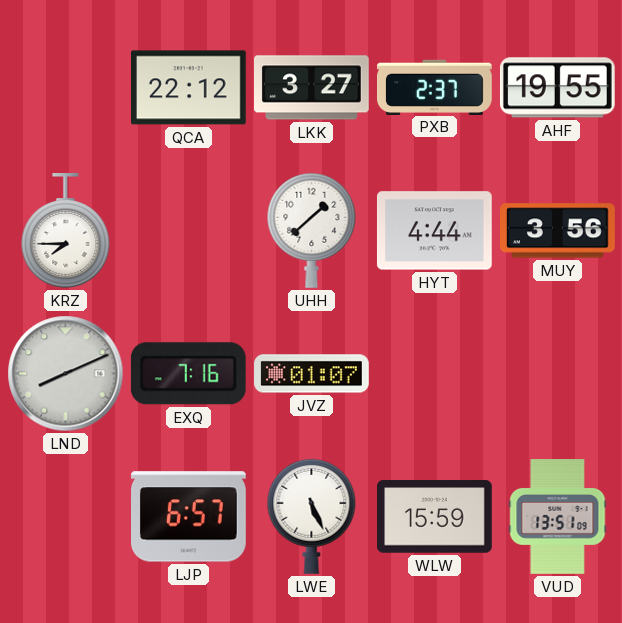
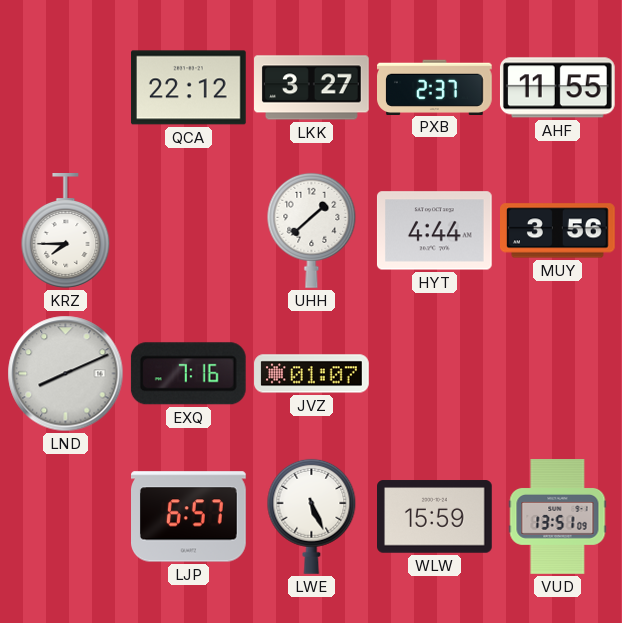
AHF: 19:55 -> 11:55 (557, 88)
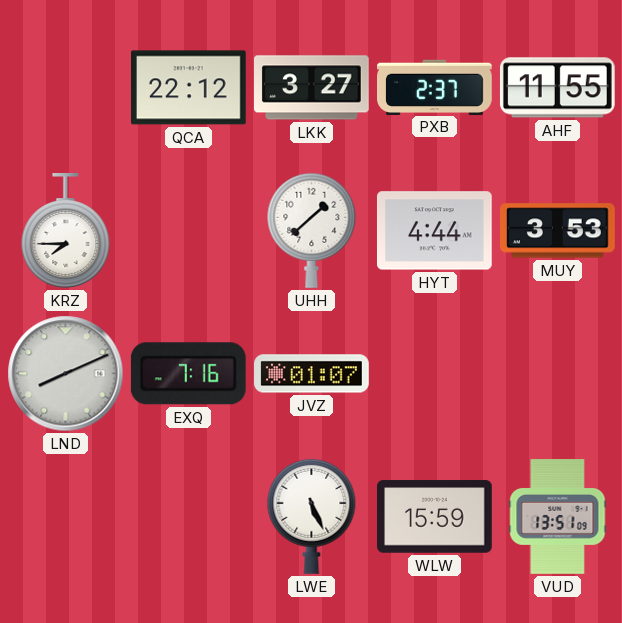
MUY: 3:56 -> 3:53 (558, 231)
LJP: 6:57 -> none (189, 517)
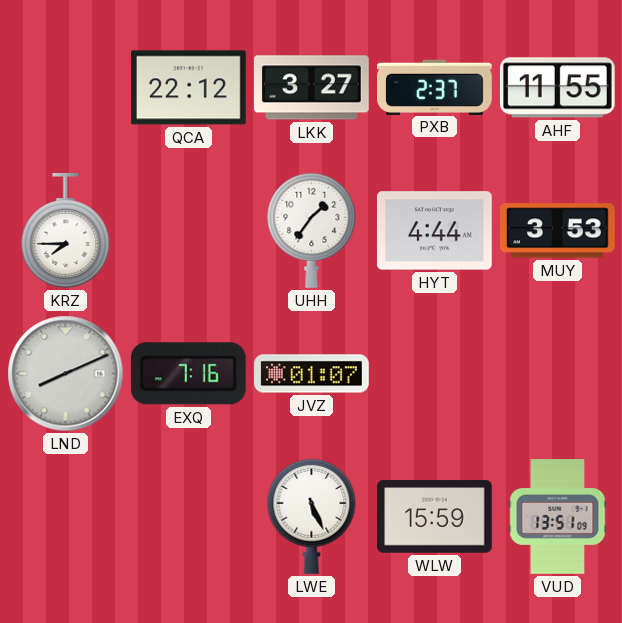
UHH: 1:38 -> 1:36 (312, 230)
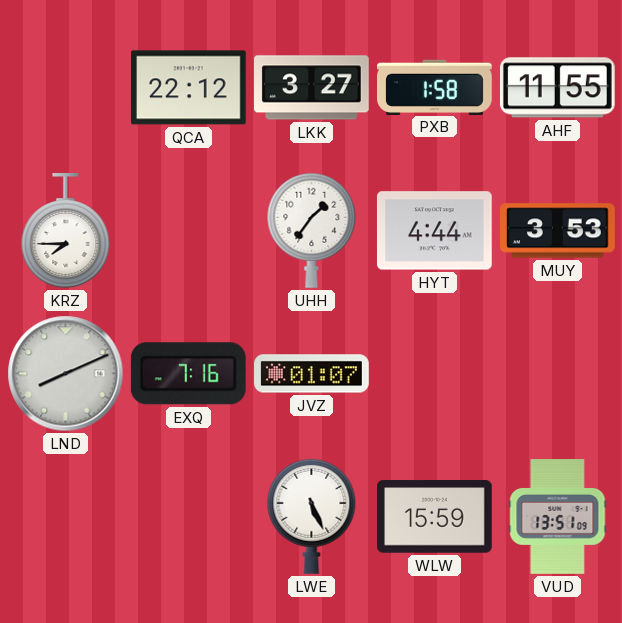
PXB: 2:37 -> 1:58 (435, 87)
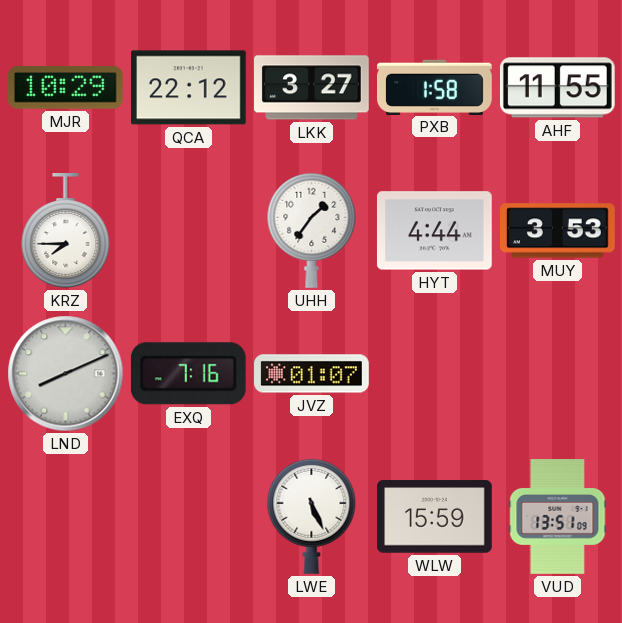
MJR: none -> 10:29 (66, 88)
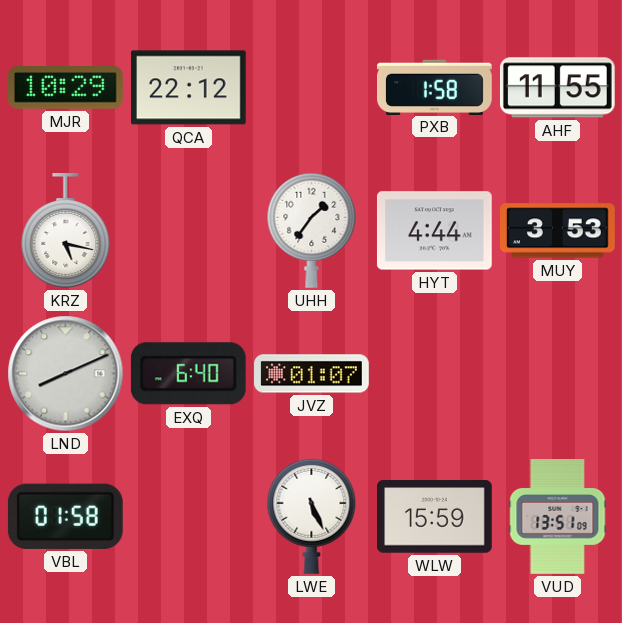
LKK: 3:27 -> none (312, 88)
KRZ: 7:45 -> 5:17 (66, 231)
EXQ: 7:16 -> 6:40 (188, 374)
VBL: none -> 01:58 (65, 516)
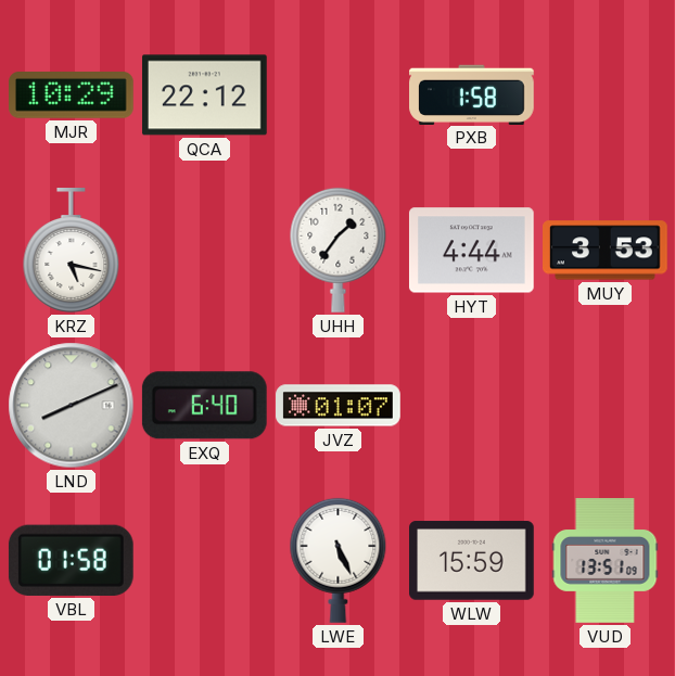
AHF: 11:55 -> none (557, 88)
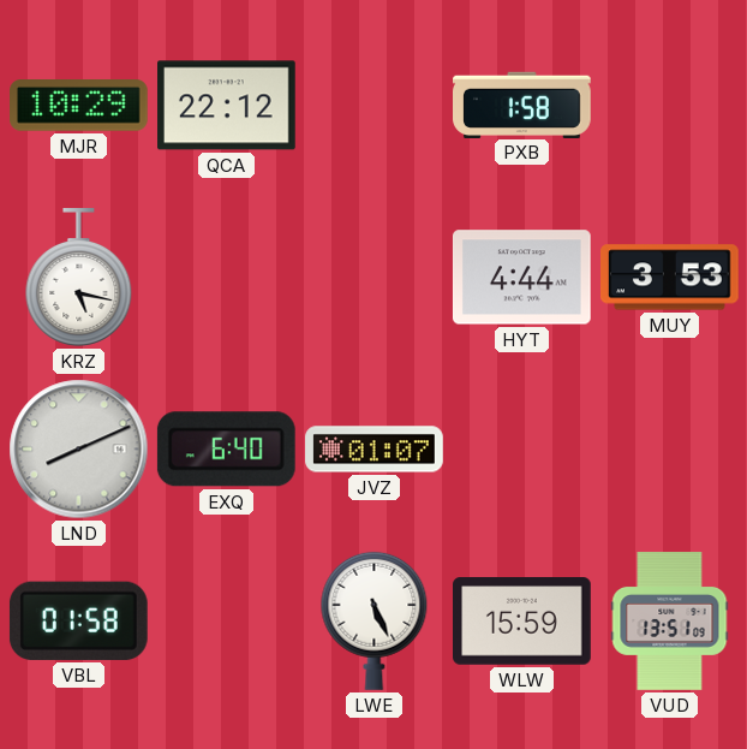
UHH: 1:36 -> none (339, 250)
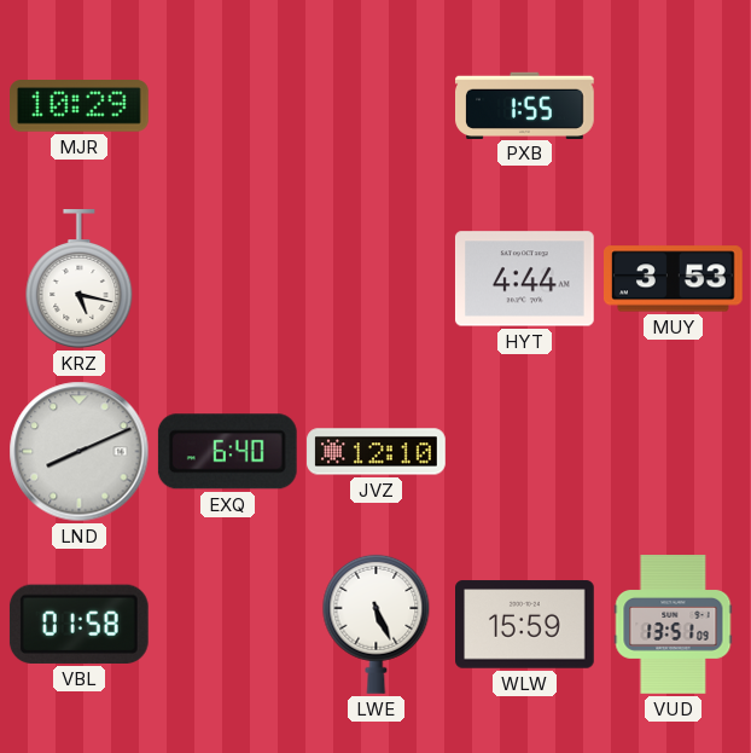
QCA: 22:12 -> none (227, 106)
PXB: 1:58 -> 1:55 (525, 105)
JVZ: 01:07 -> 12:10 (377, 452)
